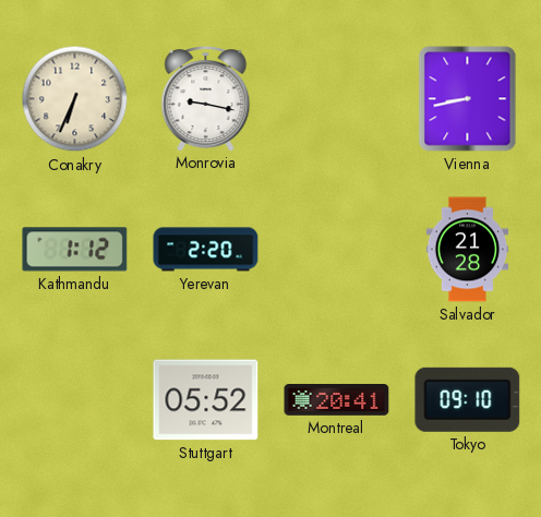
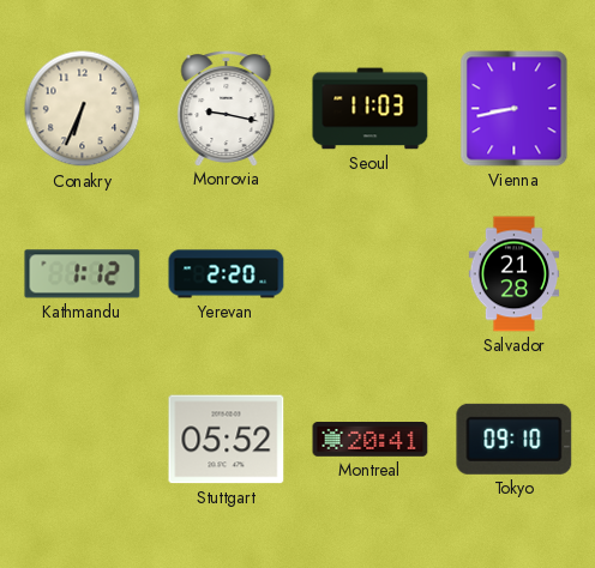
Seoul: none -> 11:03 (371, 109)
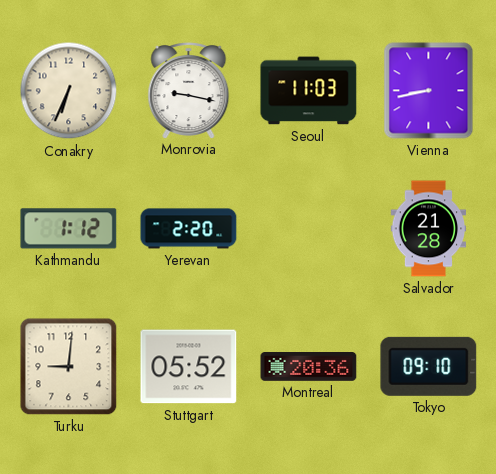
Turku: none -> 9:01 (69, 367)
Montreal: 20:41 -> 20:36 (309, 367)
